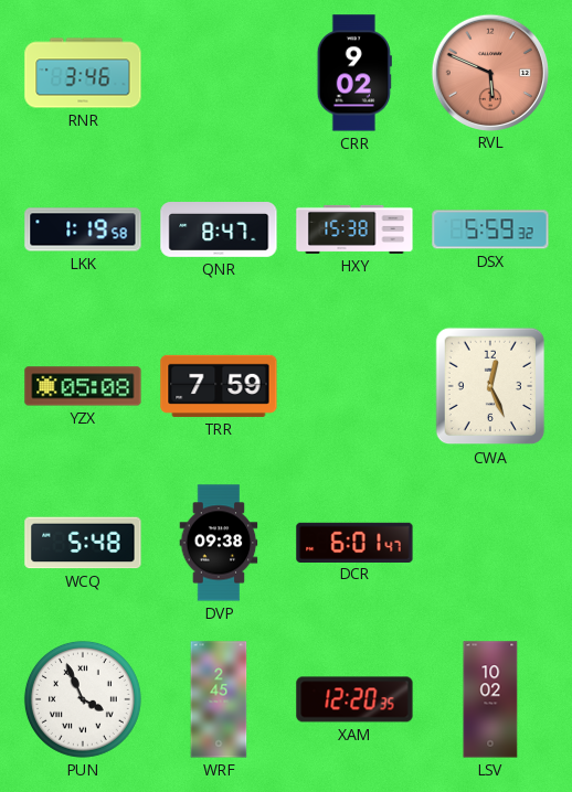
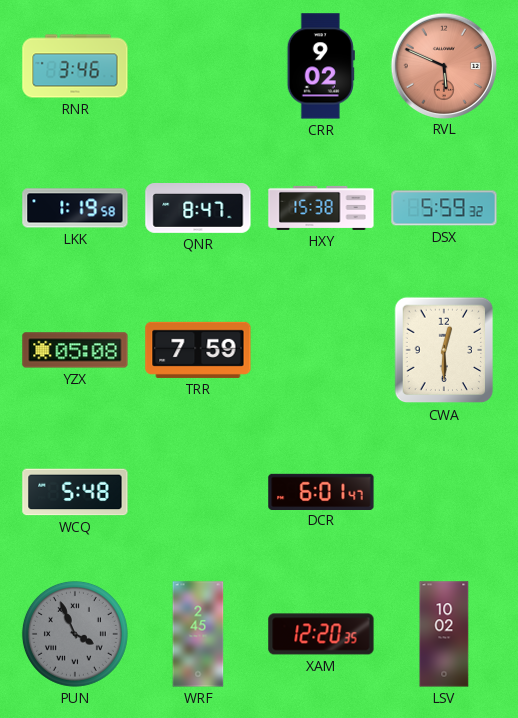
CWA: 12:26 -> 12:30 (444, 350)
DVP: 09:38 -> none (219, 543)
PUN dial: white -> grey (75, 634)
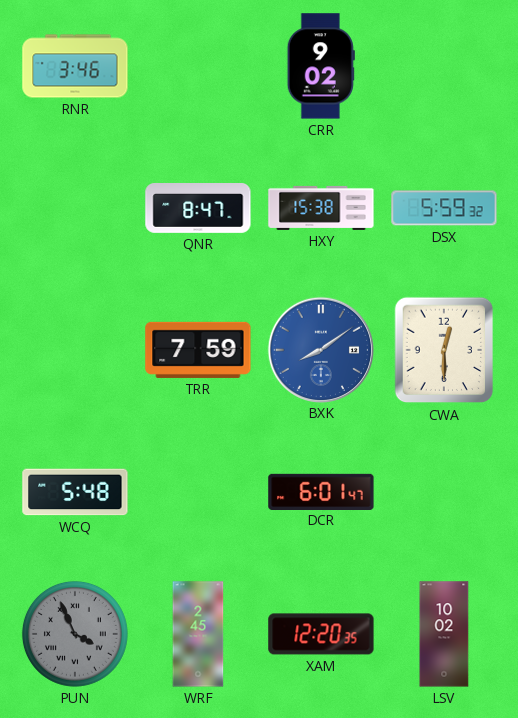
RVL: 5:49 -> none (443, 65)
LKK: 1:19 -> none (75, 208)
YZX: 05:08 -> none (75, 350)
BXK: none -> 8:09 (320, 349)
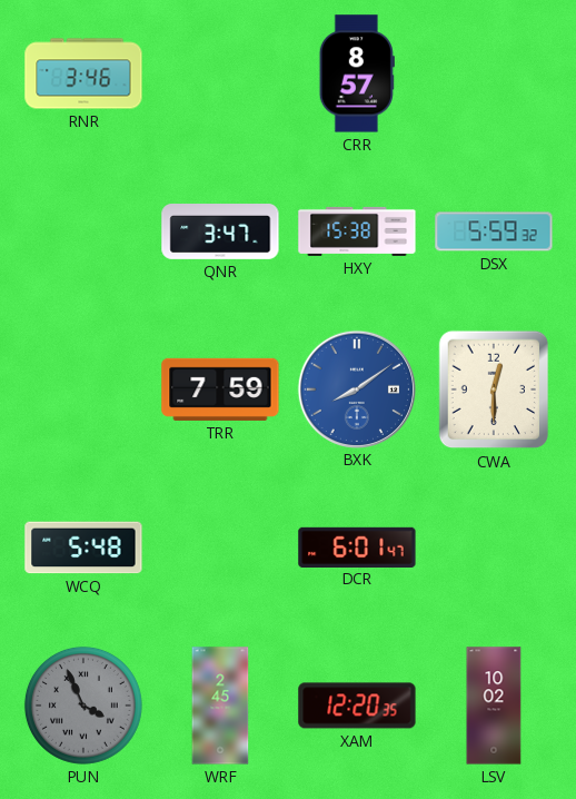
CRR: 9:02 -> 8:57 (357, 73)
QNR: 8:47 -> 3:47 (220, 233)
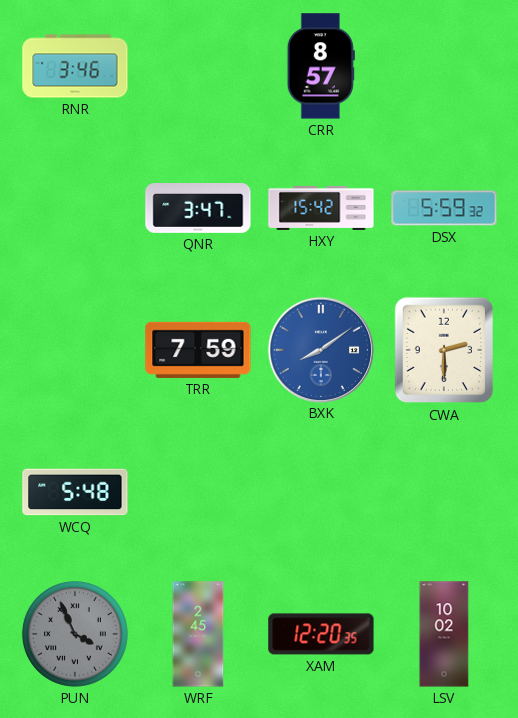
HXY: 15:38 -> 15:42 (321, 208)
CWA: 12:30 -> 2:30 (444, 350)
DCR: 6:01 -> none (357, 546)
